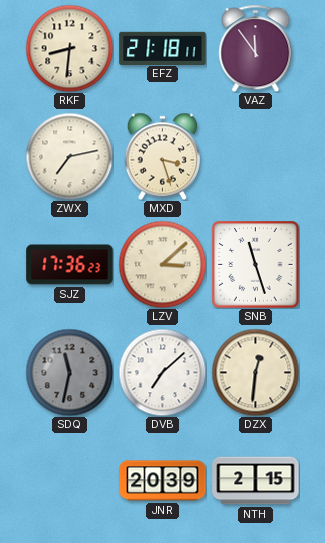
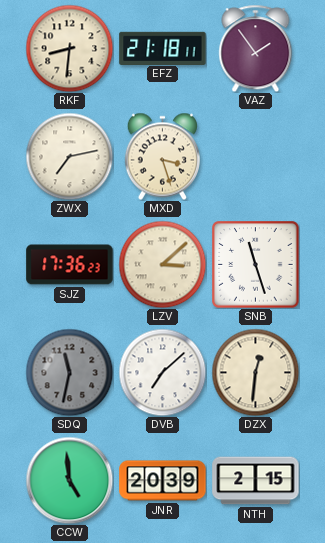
VAZ: 11:54 -> 1:54 (256, 48)
CCW: none -> 4:59 (69, 480)
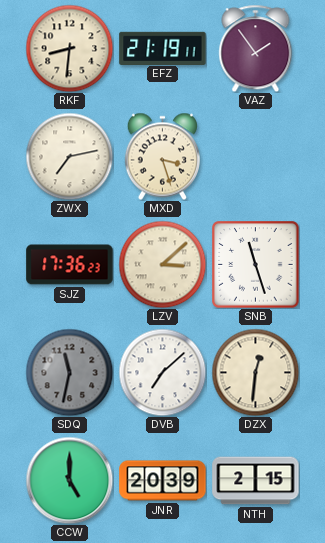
EFZ: 21:18 -> 21:19 (163, 48)
CCW: 4:59 -> 5:00 (69, 480)
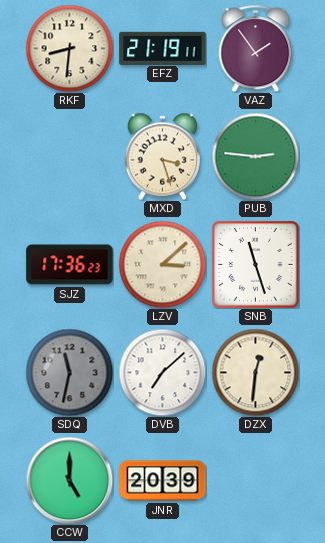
ZWX: 7:13 -> none (69, 156)
PUB: none -> 2:46 (255, 156)
NTH: 2:15 -> none (256, 481)
